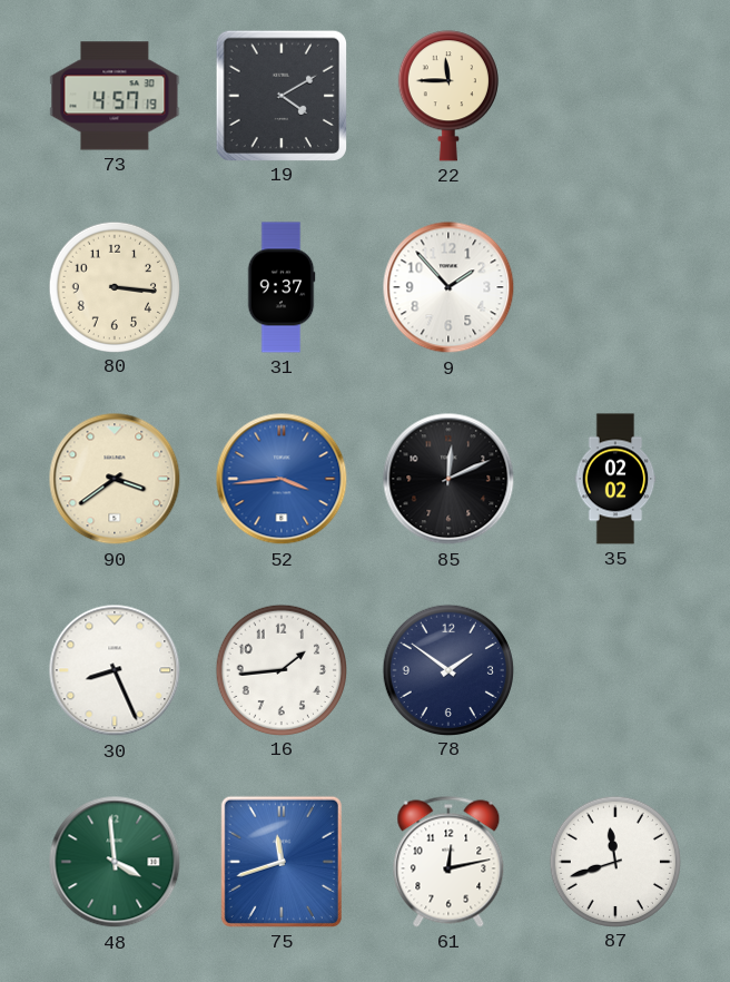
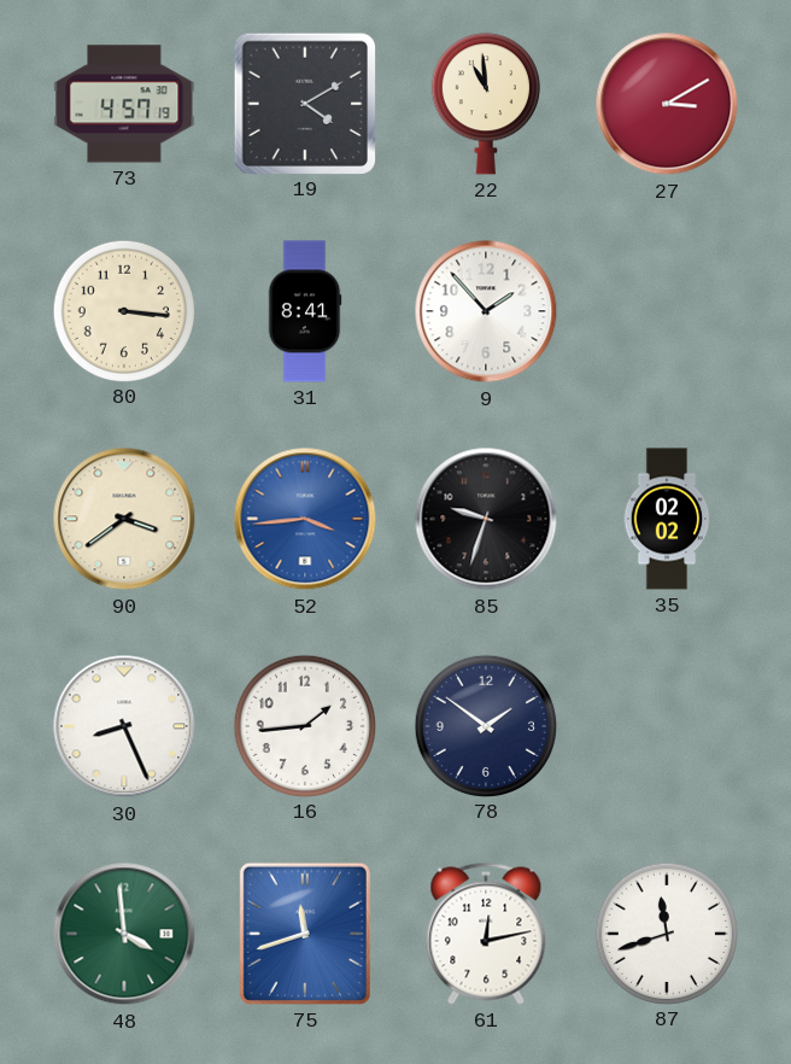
22: 11:45 -> 10:59 (486, 104)
27: none -> 3:10 (667, 104)
31: 9:37 -> 8:41 (305, 311)
85: 12:11 -> 9:33 (486, 519)
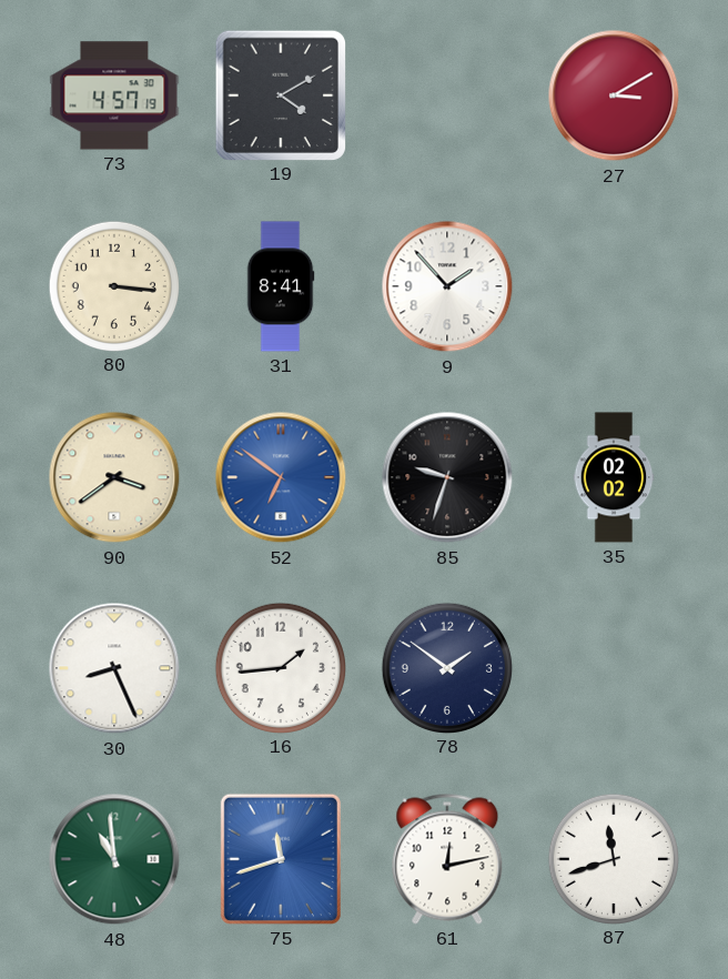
22: 10:59 -> none (486, 104)
52: 3:44 -> 6:51 (281, 477)
48: 3:59 -> 10:59 (114, 859)
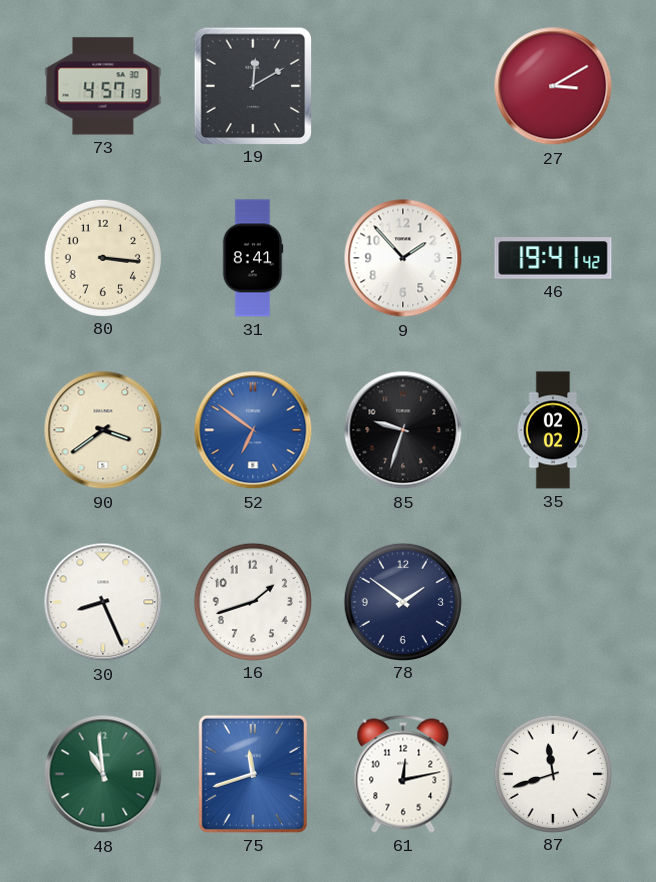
19: 4:10 -> 12:10 (252, 85)
46: none -> 19:41 (553, 258)
16: 1:44 -> 1:42 (252, 601)
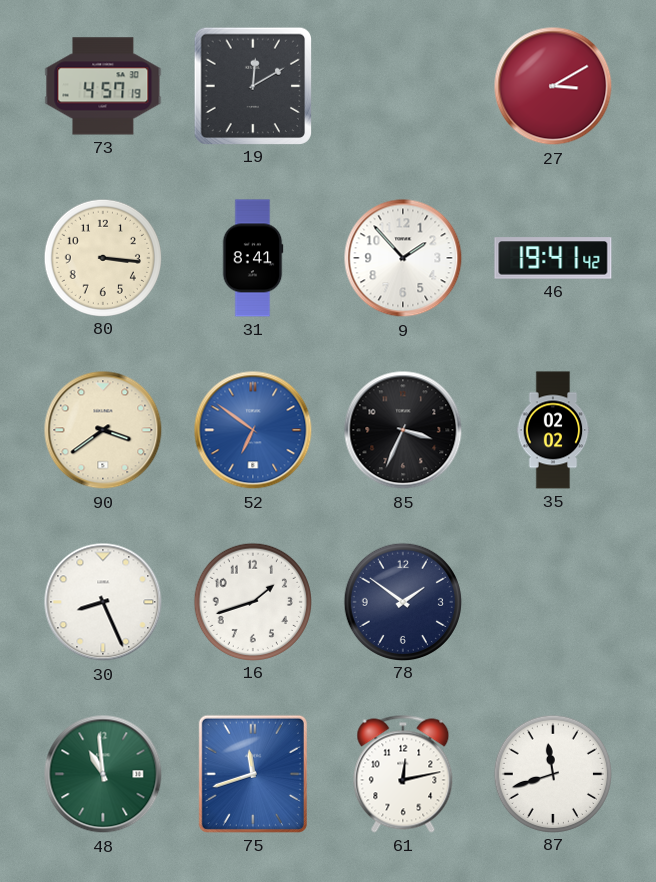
85: 9:33 -> 3:34 (403, 430)
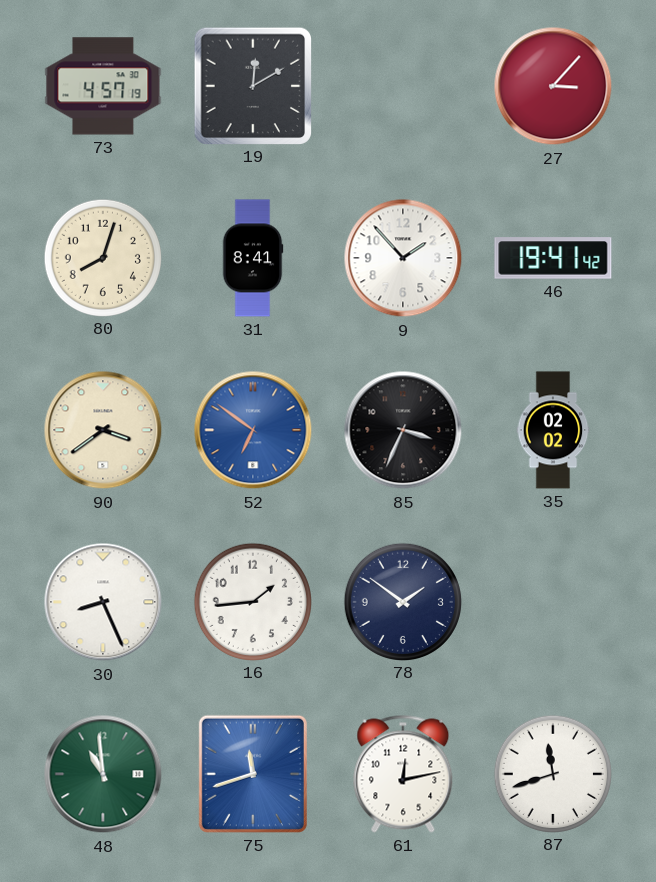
27: 3:10 -> 3:07 (553, 86)
80: 3:16 -> 8:03 (102, 257)
16: 1:42 -> 1:44 (252, 601)
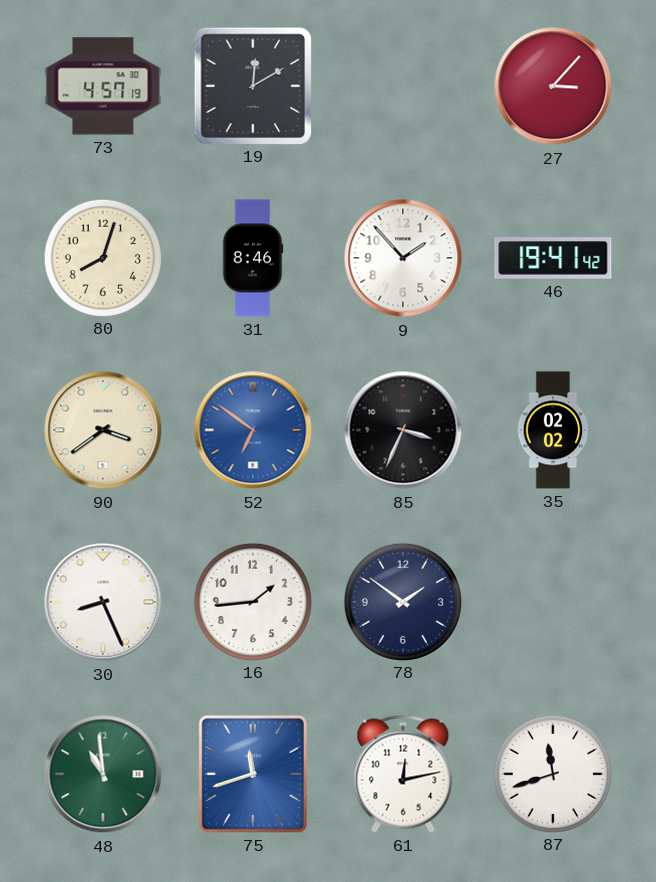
31: 8:41 -> 8:46 (253, 258)
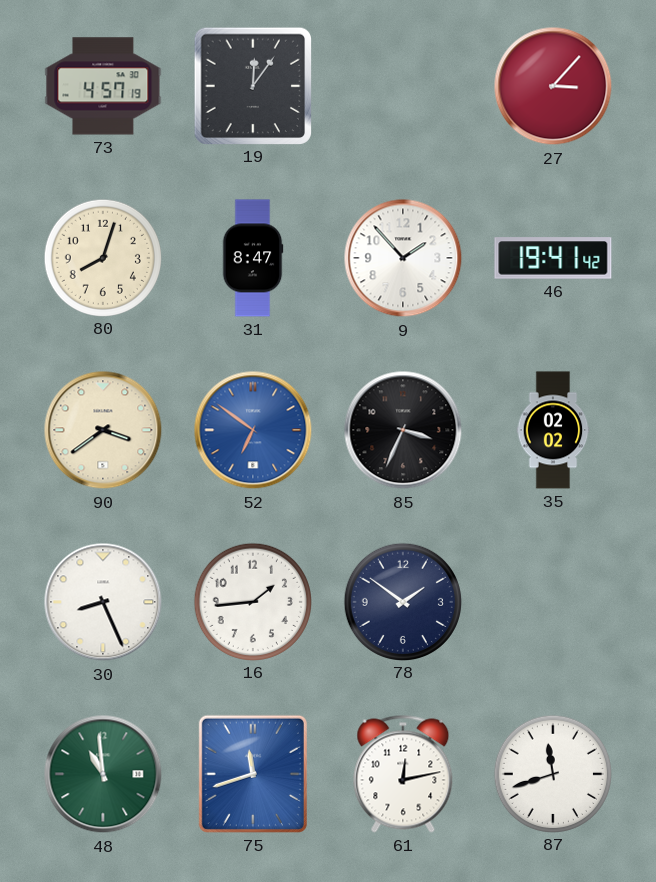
19: 12:10 -> 12:06 (252, 85)
31: 8:46 -> 8:47 (253, 258)
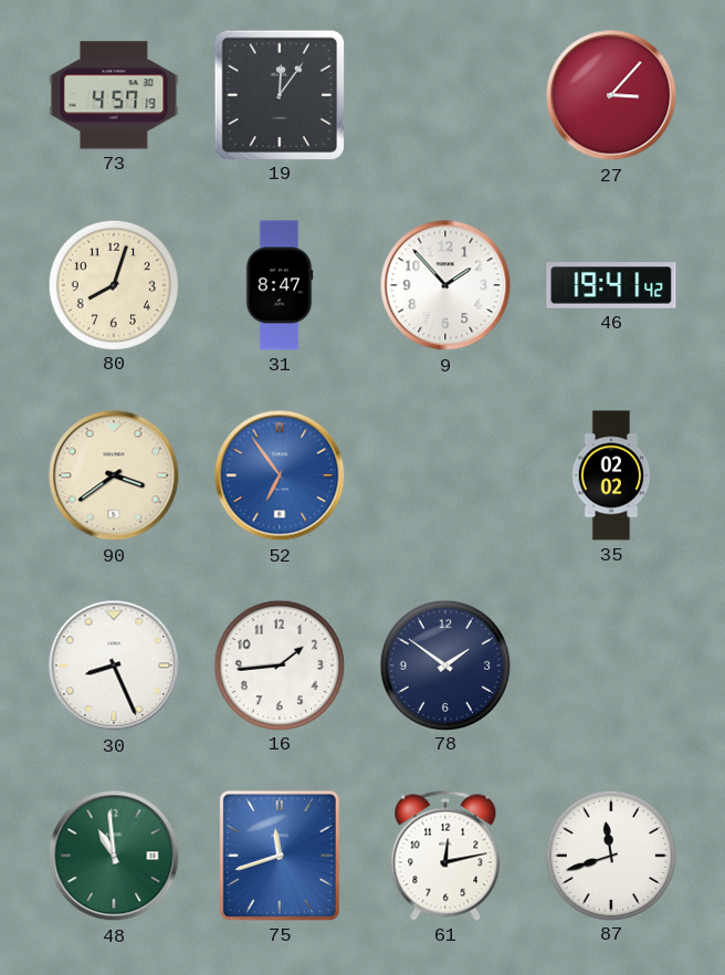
52: 6:51 -> 6:54 (280, 475)
85: 3:34 -> none (403, 430)
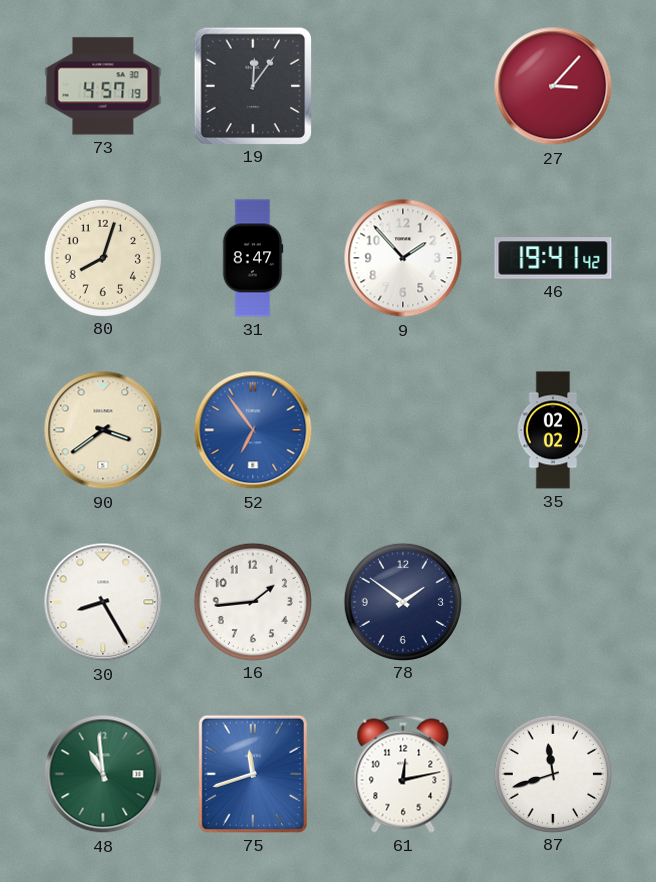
30: 8:26 -> 8:25 (103, 602)
